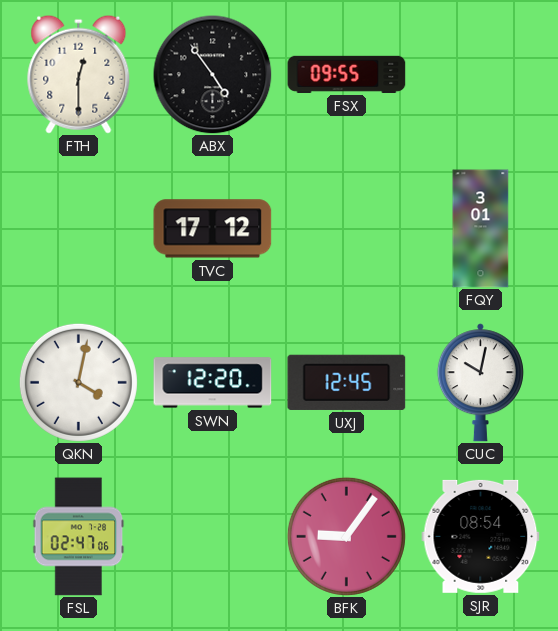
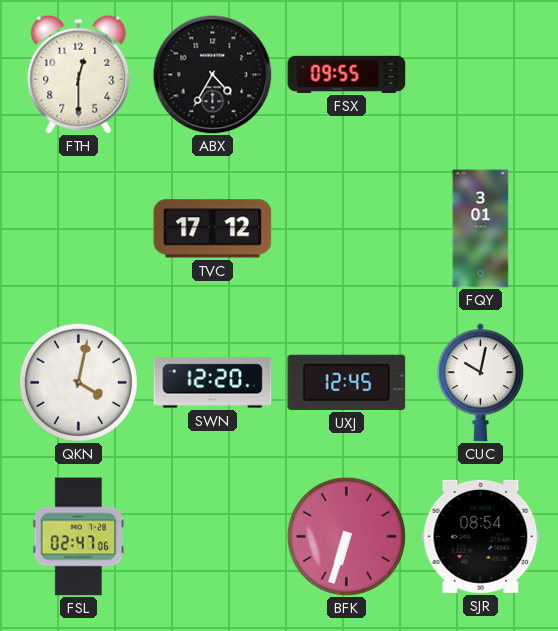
ABX: 4:54 -> 4:35 (213, 75)
BFK: 9:06 -> 6:33 (346, 536)
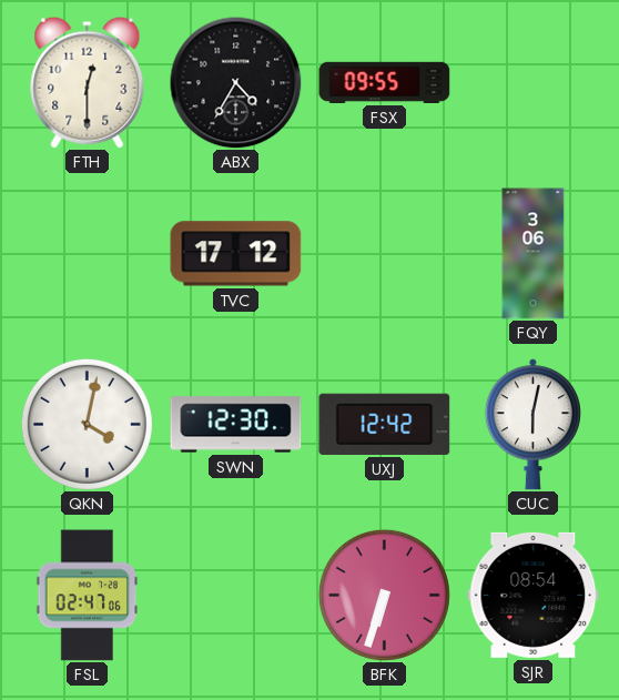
FQY: 3:01 -> 3:06 (534, 254)
SWN: 12:20 -> 12:30 (236, 425)
UXJ: 12:45 -> 12:42 (385, 424)
CUC: 10:02 -> 6:02 (532, 425)
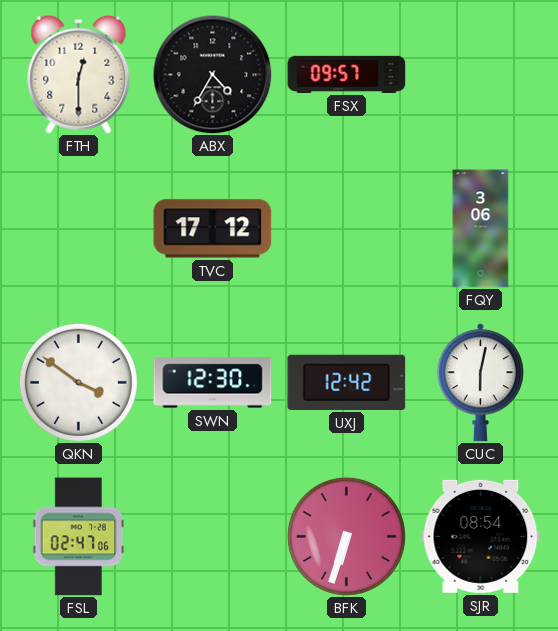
FSX: 09:55 -> 09:57 (347, 74)
QKN: 4:02 -> 3:51 (78, 382)
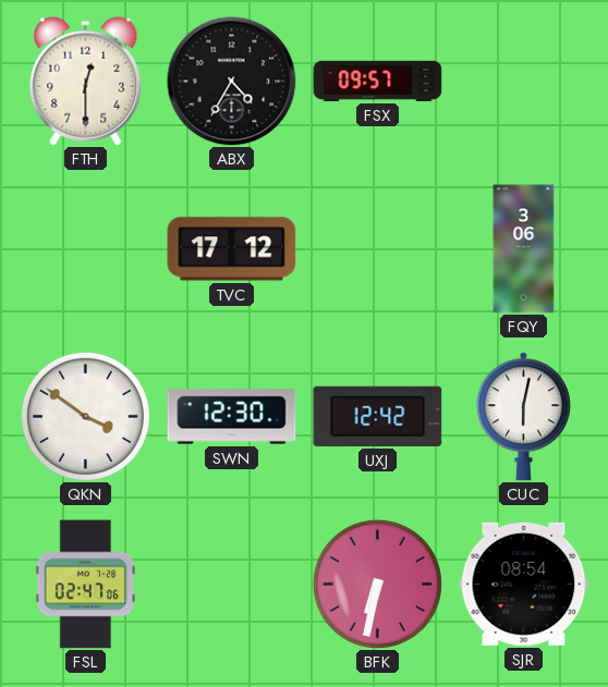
BFK: 6:33 -> 6:32 (377, 584)
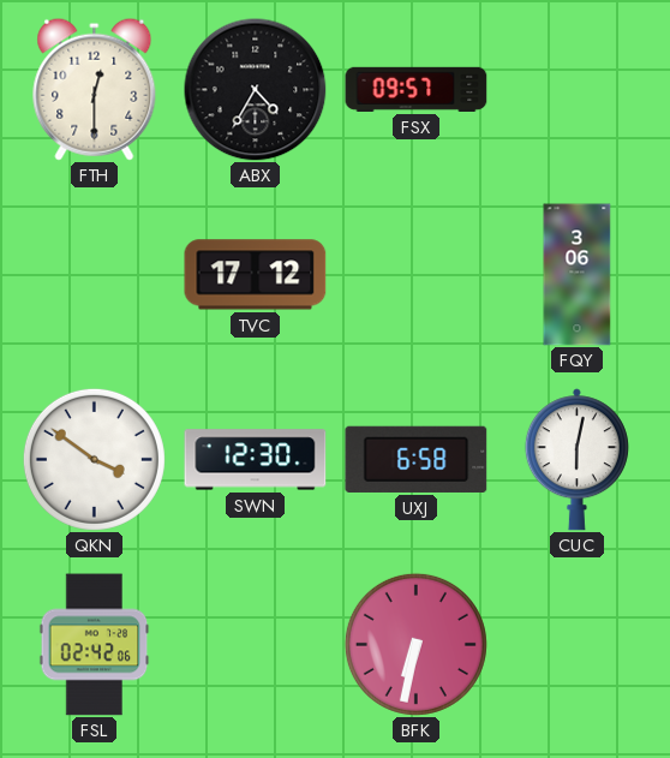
UXJ: 12:42 -> 6:58 (417, 459)
FSL: 02:47 -> 02:42 (95, 645)
SJR: 08:54 -> none (524, 584)
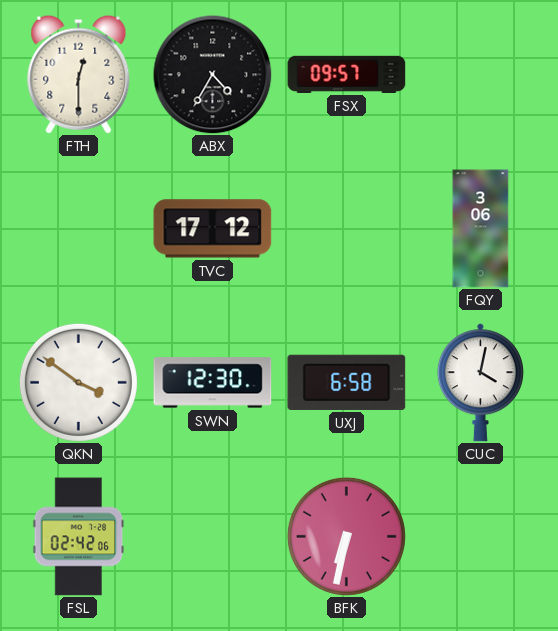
CUC: 6:02 -> 4:02 (480, 383)
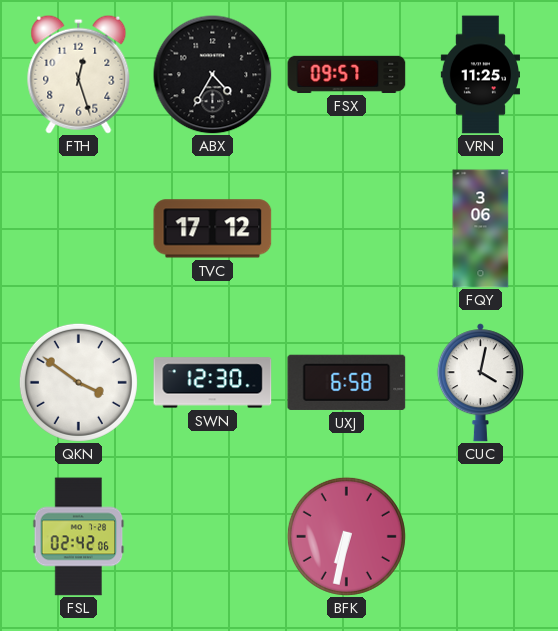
FTH: 12:30 -> 12:27 (79, 74)
VRN: none -> 11:25 (480, 75)
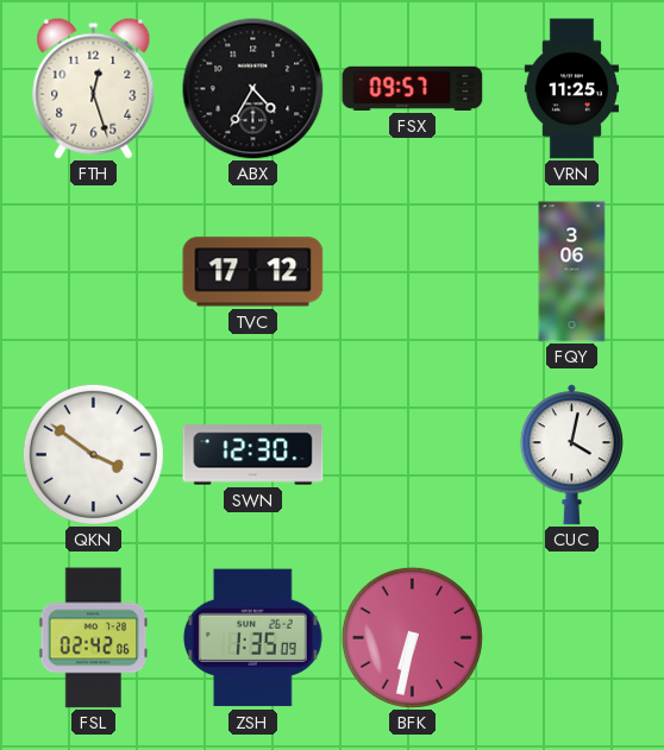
UXJ: 6:58 -> none (347, 382)
ZSH: none -> 1:35 (252, 638)
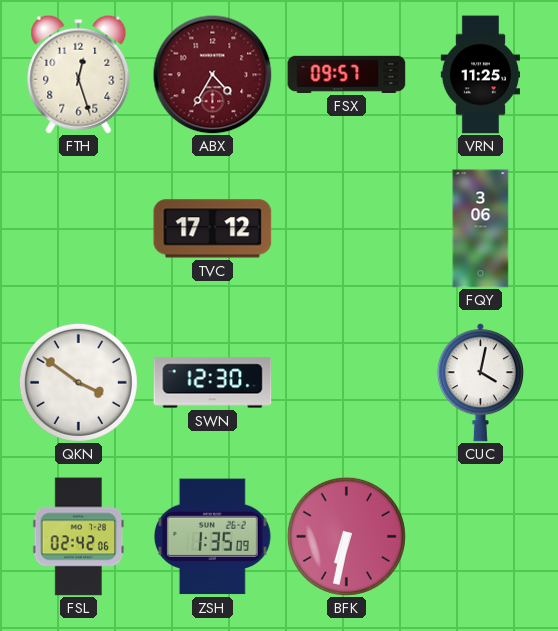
ABX dial: black -> burgundy (213, 75)
